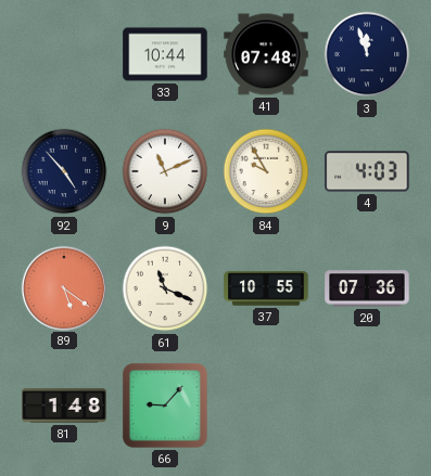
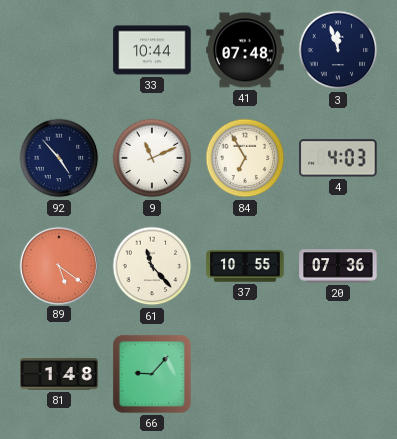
84: 9:55 -> 6:55 (245, 158)
61: 11:19 -> 11:23 (152, 266)
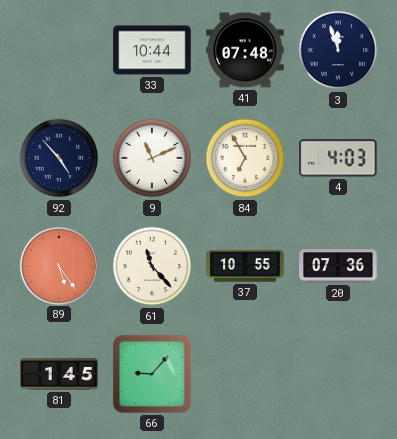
89: 5:21 -> 5:24 (58, 265)
81: 1:48 -> 1:45 (59, 374)
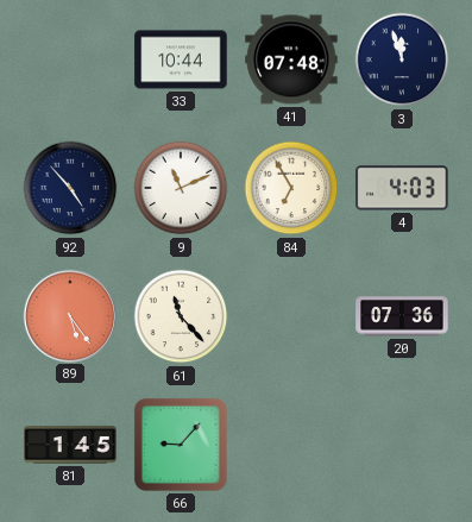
37: 10:55 -> none (245, 266)
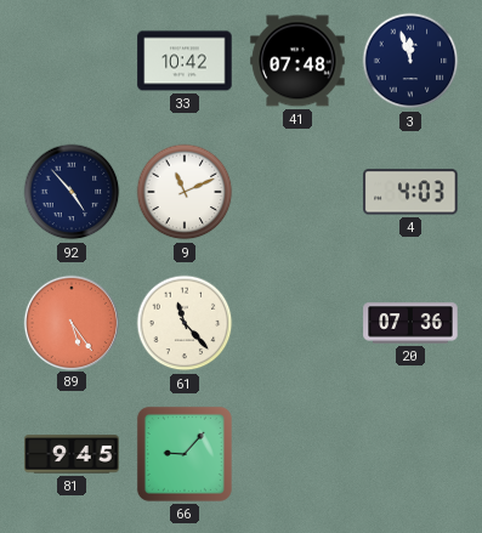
33: 10:44 -> 10:42 (185, 61)
84: 6:55 -> none (291, 188)
81: 1:45 -> 9:45 (72, 454)
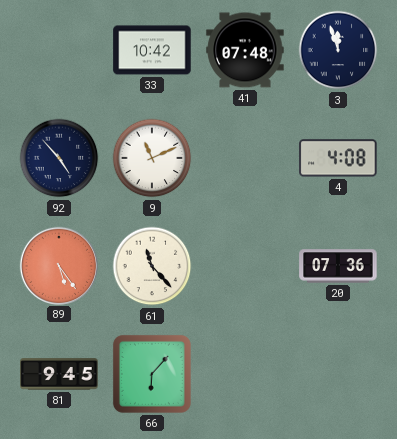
4: 4:03 -> 4:08 (338, 158)
66: 9:07 -> 6:07 (152, 374)
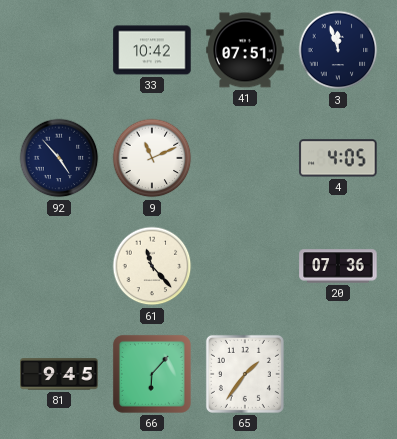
41: 07:48 -> 07:51 (245, 50)
4: 4:08 -> 4:05 (338, 158)
89: 5:24 -> none (58, 265)
65: none -> 1:36 (245, 374)
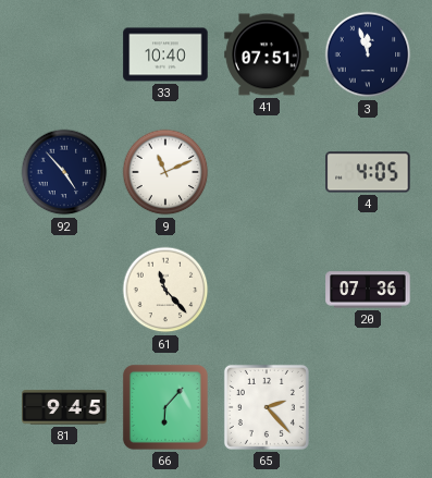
33: 10:42 -> 10:40 (165, 54)
65: 1:36 -> 2:23 (267, 407)
